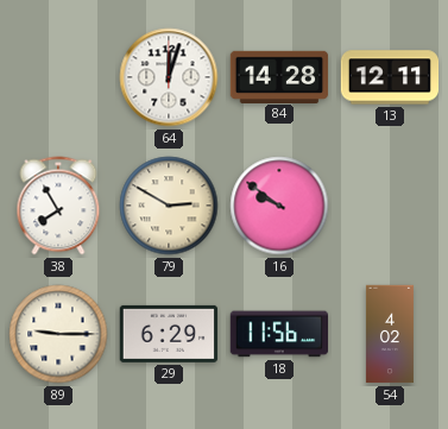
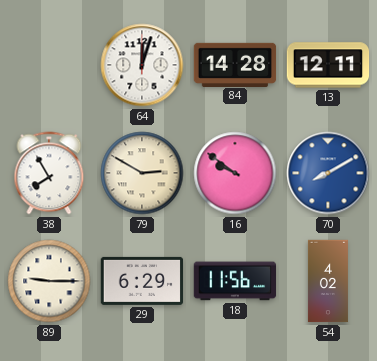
70: none -> 8:10 (328, 173)
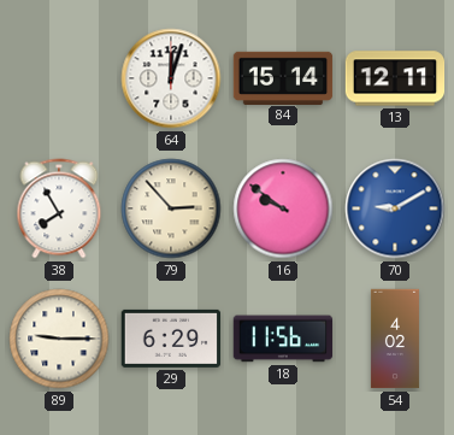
84: 14:28 -> 15:14 (283, 77)
79: 2:50 -> 2:53 (171, 208)
70: 8:10 -> 9:10 (395, 208)
